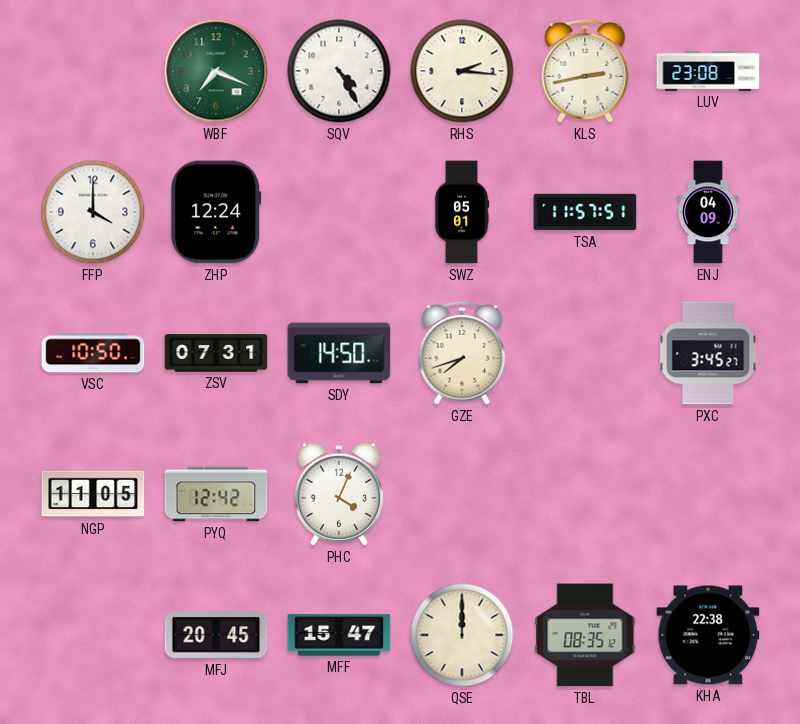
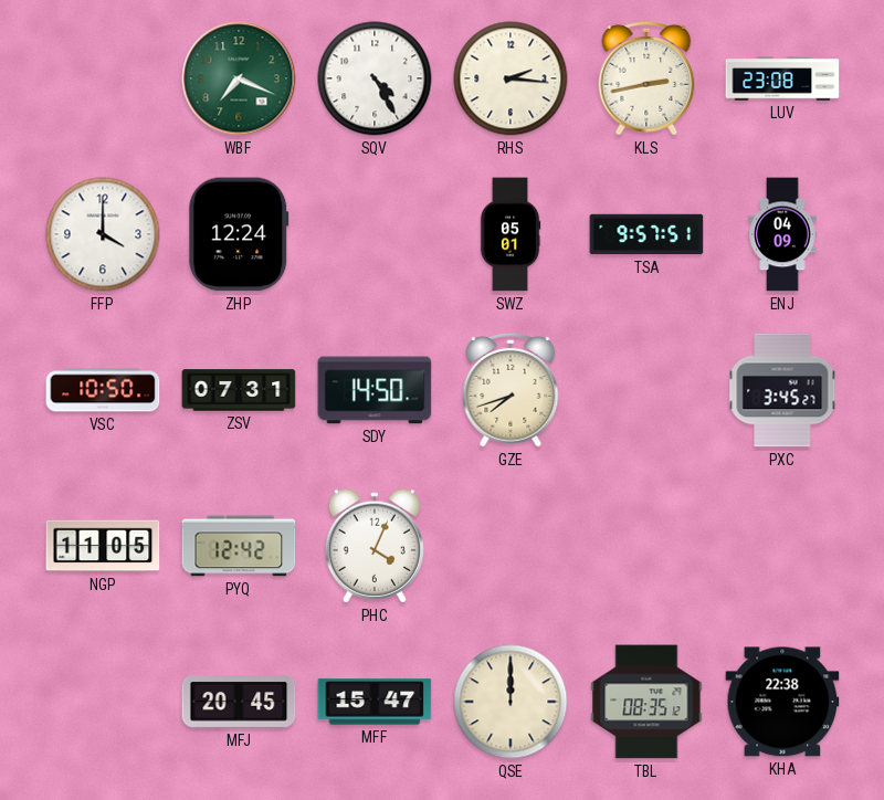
TSA: 11:57 -> 9:57 (646, 234)
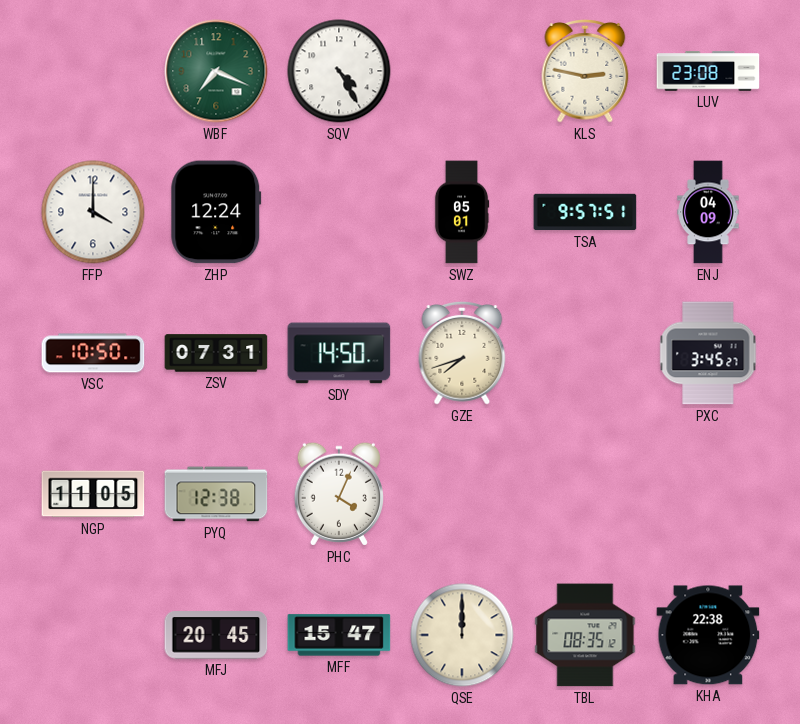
RHS: 2:16 -> none (511, 78)
KLS: 2:43 -> 2:47 (585, 71)
PYQ: 12:42 -> 12:38 (216, 494)
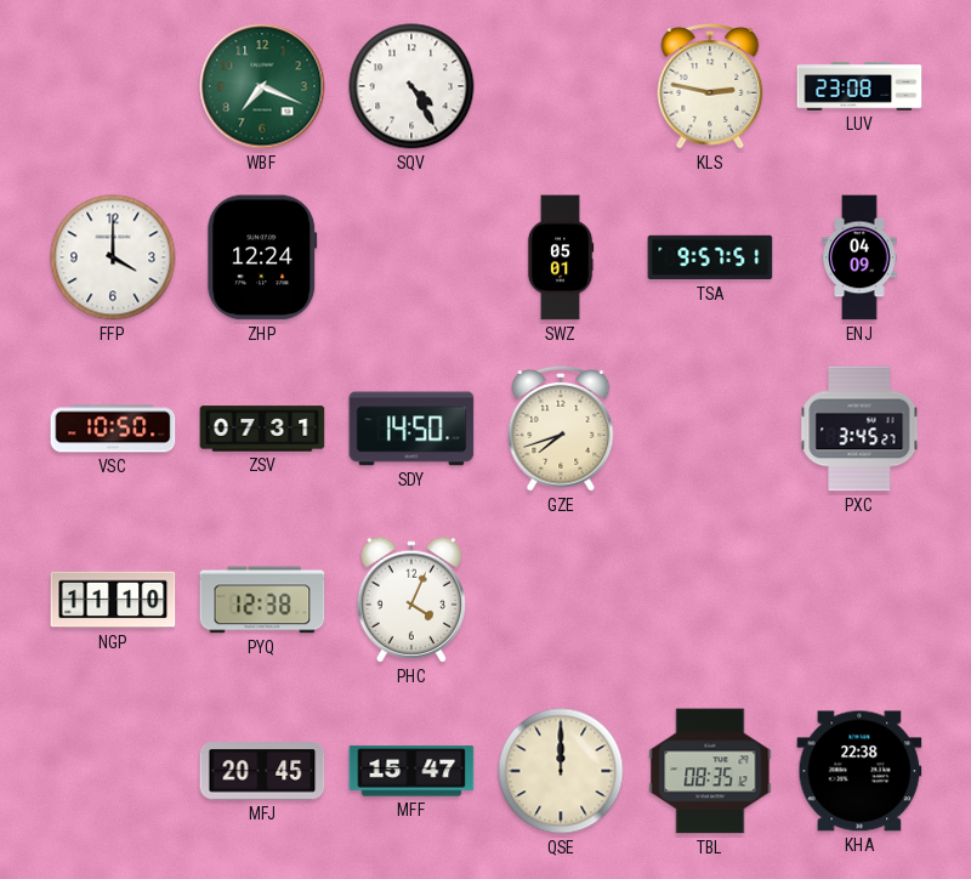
NGP: 11:05 -> 11:10 (113, 600)
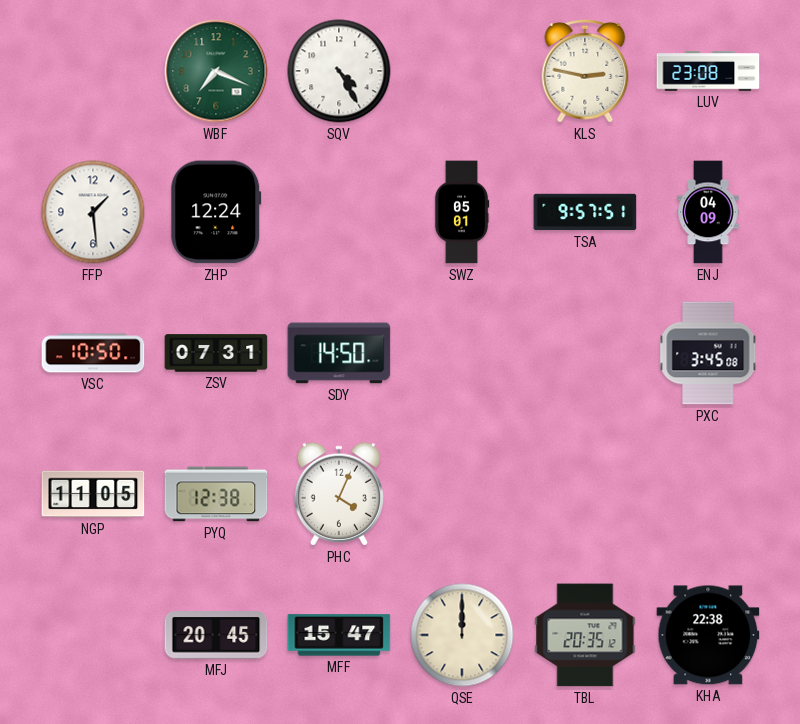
FFP: 4:00 -> 1:29 (93, 212)
GZE: 7:42 -> none (561, 429)
PXC: 3:45:27 -> 3:45:08 (708, 353)
NGP: 11:10 -> 11:05 (93, 494)
TBL: 08:35 -> 20:35 (585, 635)
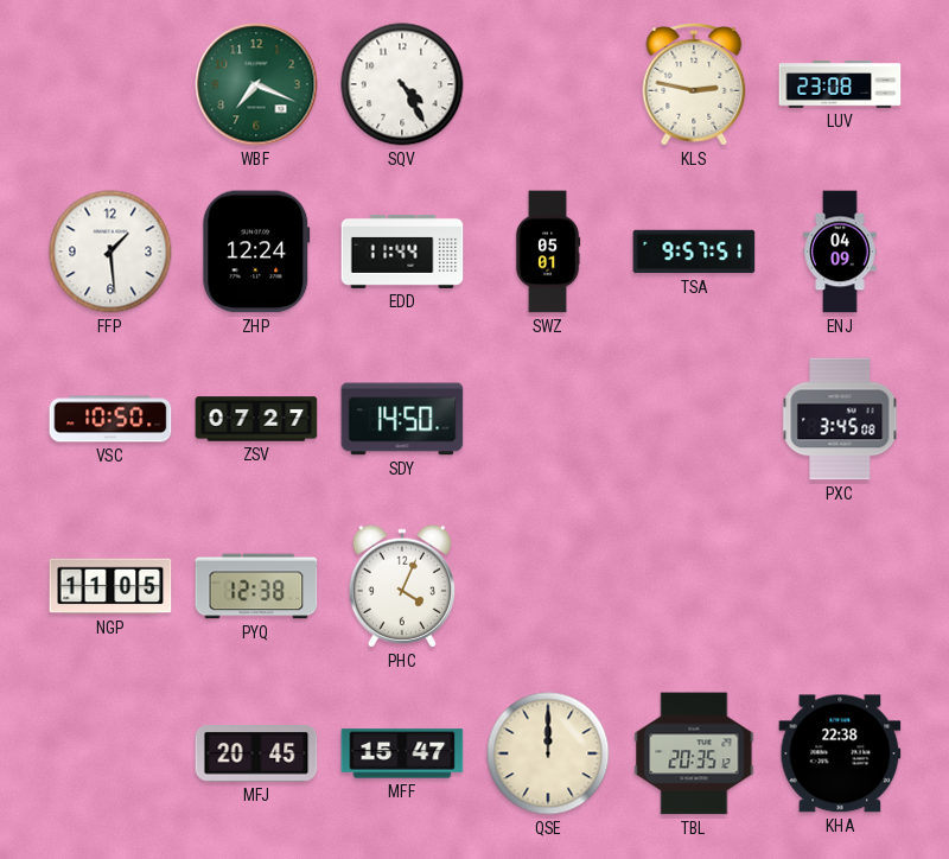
EDD: none -> 11:44 (402, 252)
ZSV: 07:31 -> 07:27 (256, 419)
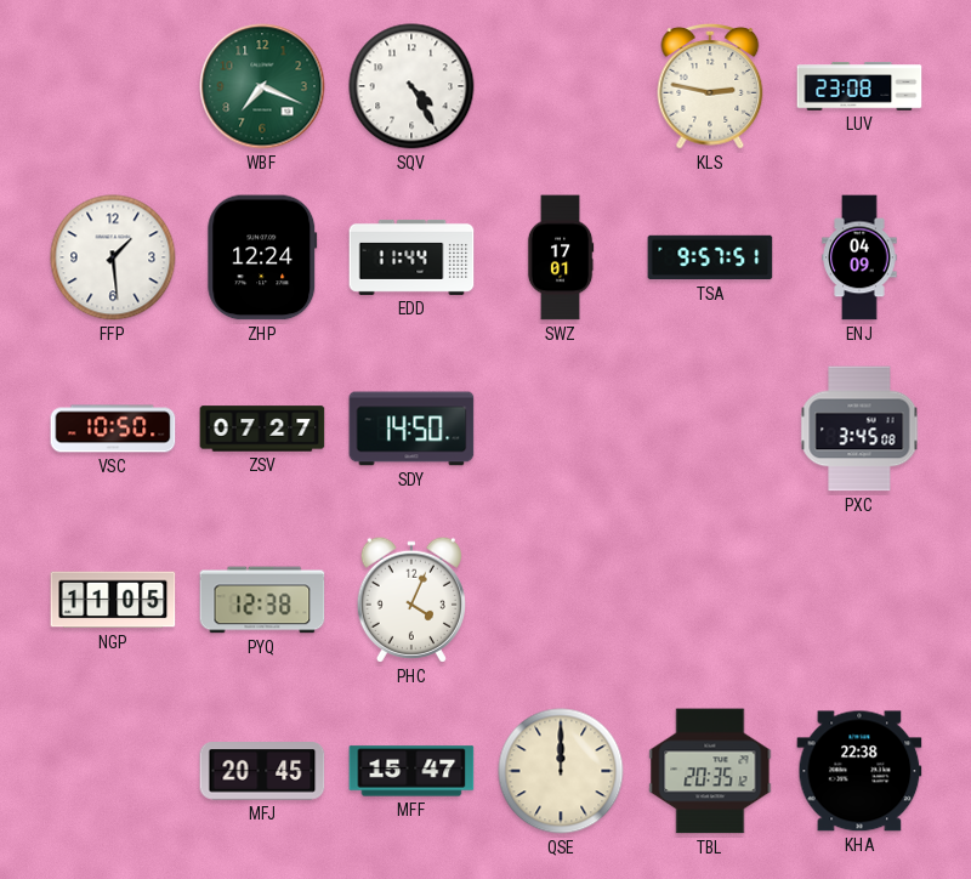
SWZ: 05:01 -> 17:01 (561, 257)
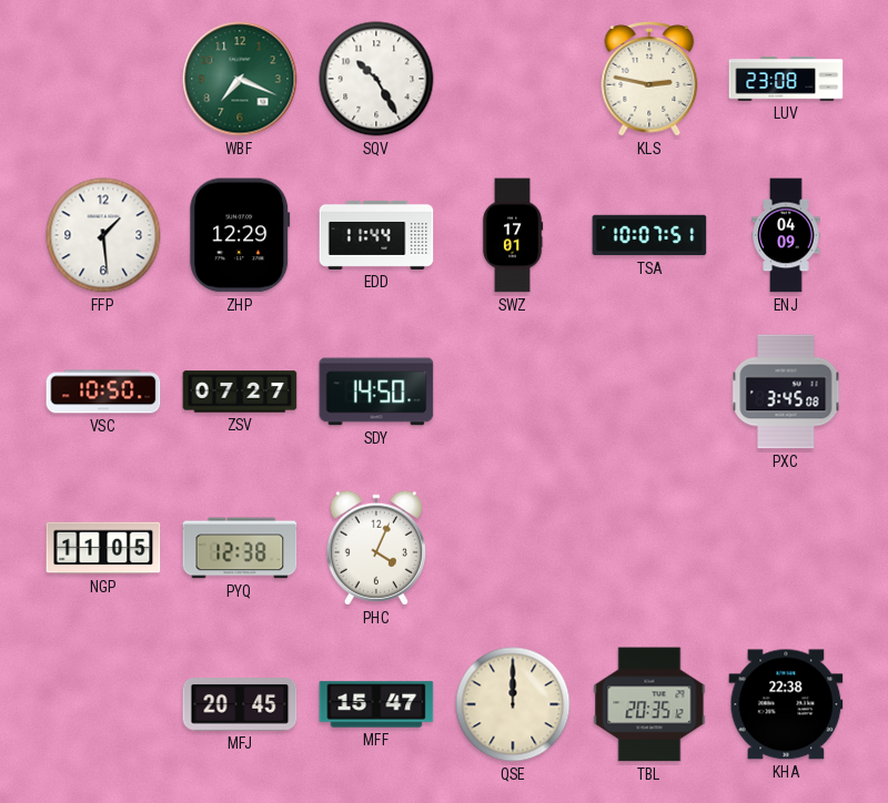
SQV: 4:25 -> 10:25 (376, 79)
ZHP: 12:24 -> 12:29 (240, 235)
TSA: 9:57 -> 10:07 (649, 235)
